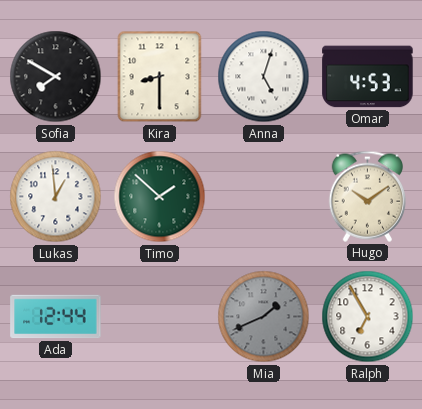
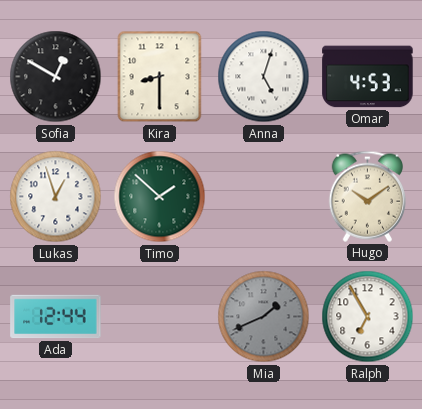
Sofia: 7:50 -> 12:50 (56, 77)
Lukas: 12:59 -> 12:57 (56, 197)
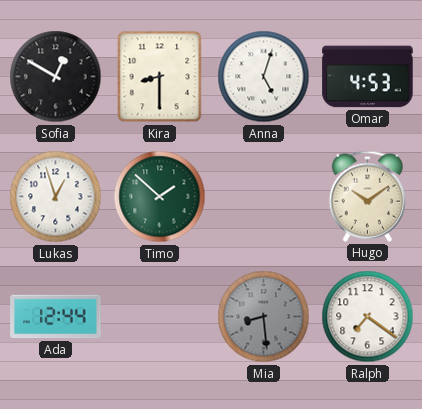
Mia: 1:41 -> 8:29 (264, 317)
Ralph: 6:55 -> 7:21 (368, 317)
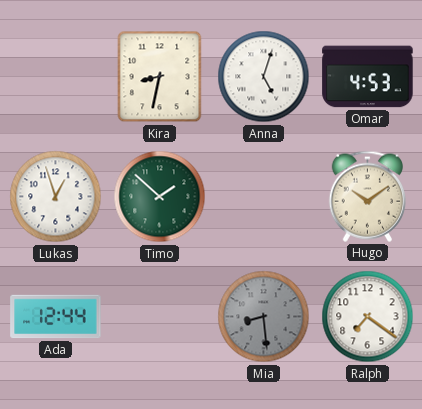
Sofia: 12:50 -> none (56, 77)
Kira: 8:30 -> 8:32 (160, 77)
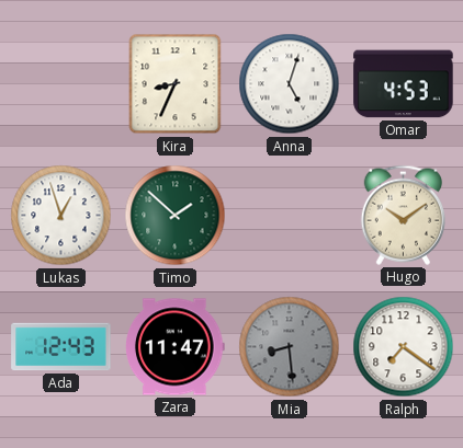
Kira: 8:32 -> 8:34 (176, 84)
Ada: 12:44 -> 12:43 (61, 347)
Zara: none -> 11:47 (176, 347)
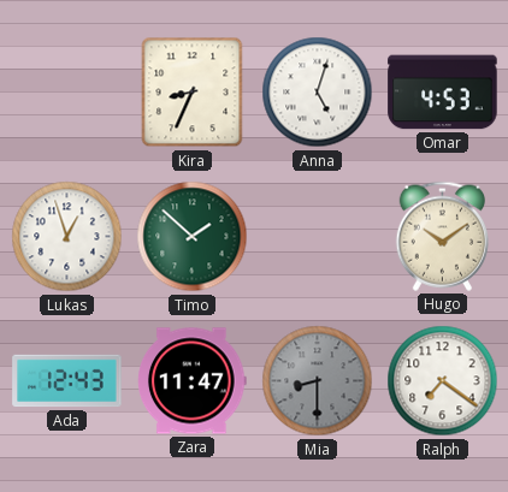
Mia: 8:29 -> 8:30 (318, 381)
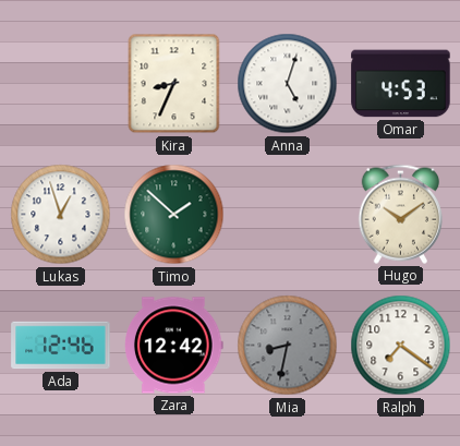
Ada: 12:43 -> 12:46 (61, 346)
Zara: 11:47 -> 12:42 (174, 346)
Mia: 8:30 -> 8:32 (288, 346)
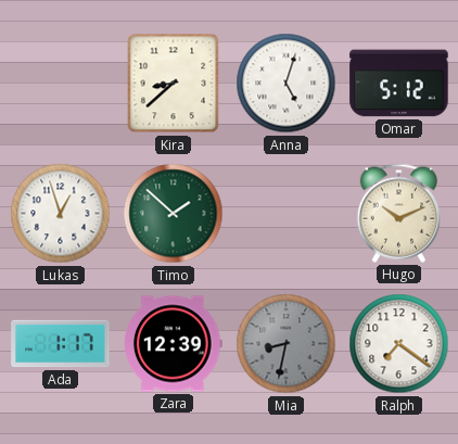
Kira: 8:34 -> 8:38 (174, 84)
Omar: 4:53 -> 5:12 (399, 84)
Hugo: 10:09 -> 10:11 (398, 213)
Ada: 12:46 -> 1:17 (61, 344)
Zara: 12:42 -> 12:39 (174, 344)
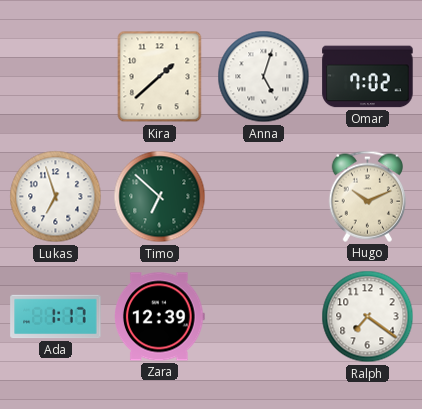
Kira: 8:38 -> 1:38 (160, 77)
Omar: 5:12 -> 7:02 (368, 77)
Lukas: 12:57 -> 6:57 (56, 197)
Timo: 1:52 -> 6:52 (160, 197)
Mia: 8:32 -> none (287, 344)
